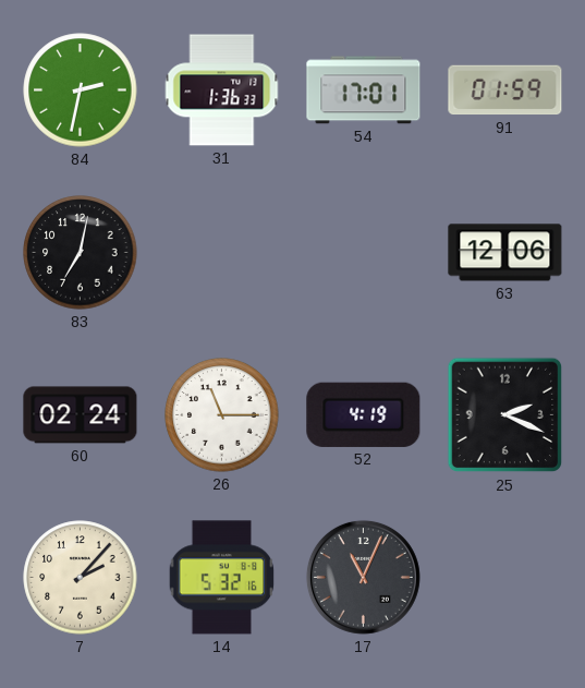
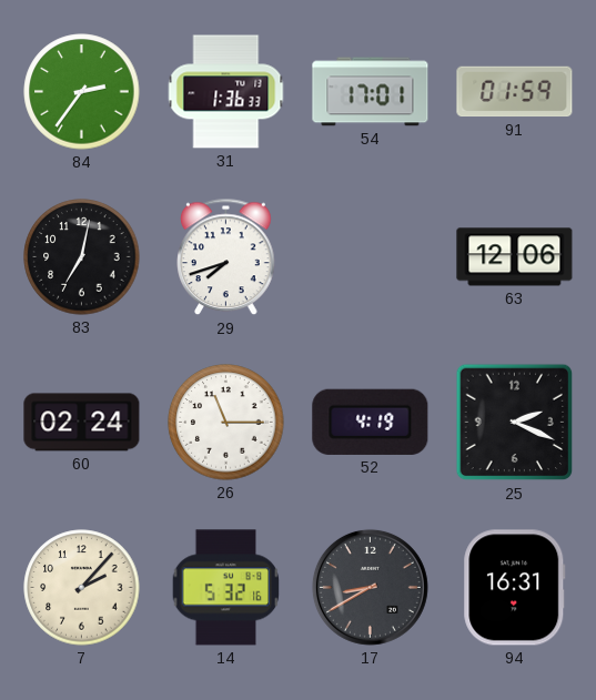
84: 2:32 -> 2:36 (82, 92)
29: none -> 7:42 (226, 257)
17: 11:04 -> 8:40 (370, 587)
94: none -> 16:31 (515, 588)
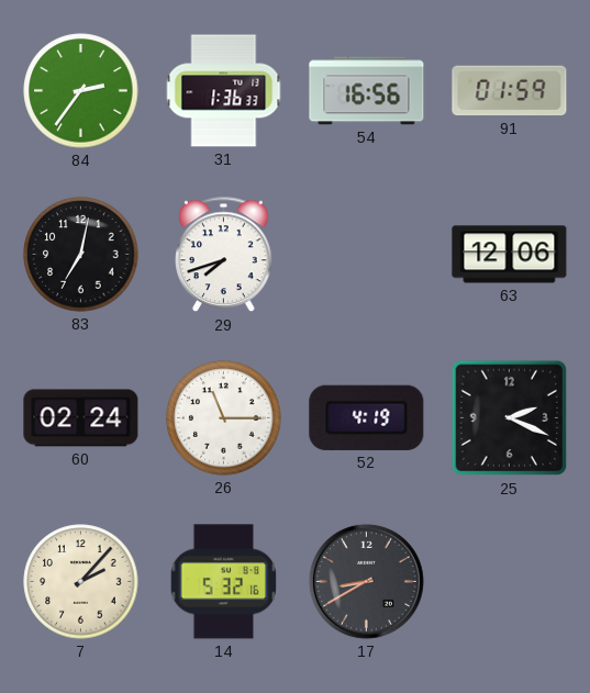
54: 17:01 -> 16:56 (367, 91)
94: 16:31 -> none (515, 588)
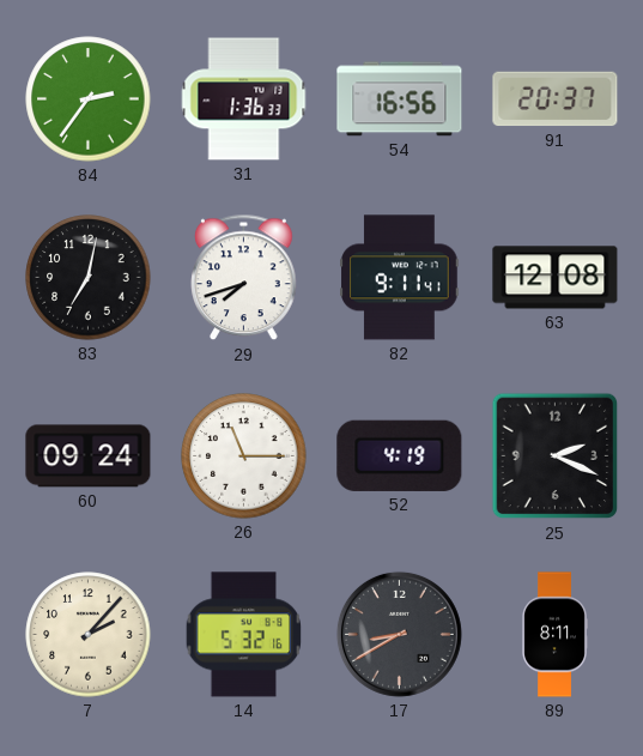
91: 01:59 -> 20:37 (556, 99)
82: none -> 9:11 (400, 278)
63: 12:06 -> 12:08 (556, 278)
60: 02:24 -> 09:24 (89, 456)
89: none -> 8:11 (554, 635)
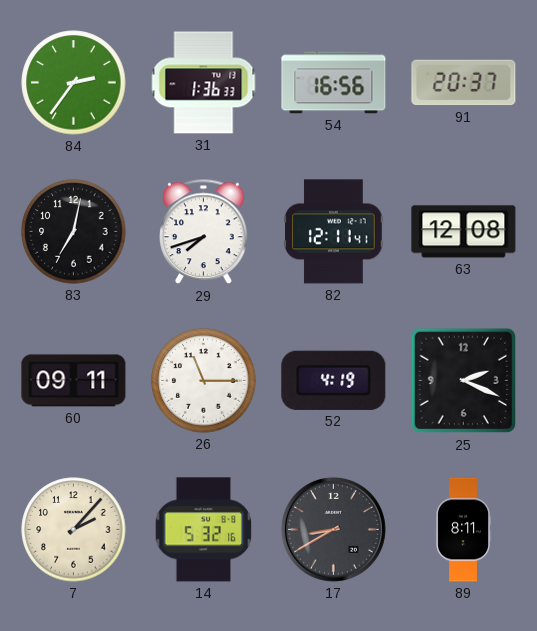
82: 9:11 -> 12:11 (334, 232)
60: 09:24 -> 09:11 (74, 381)
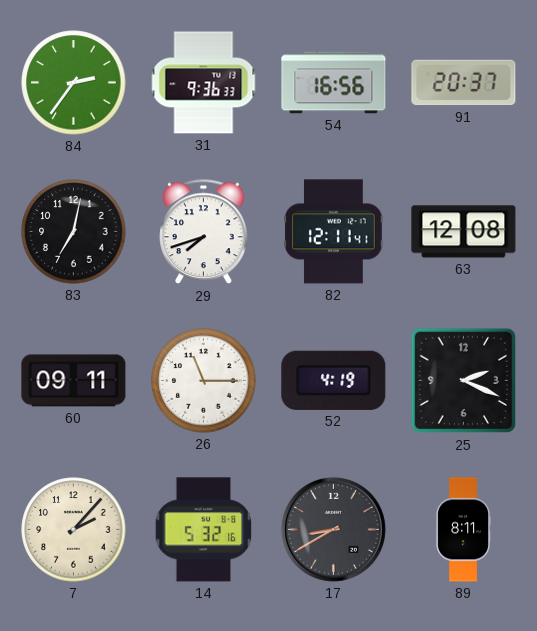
31: 1:36 -> 9:36 (204, 83)
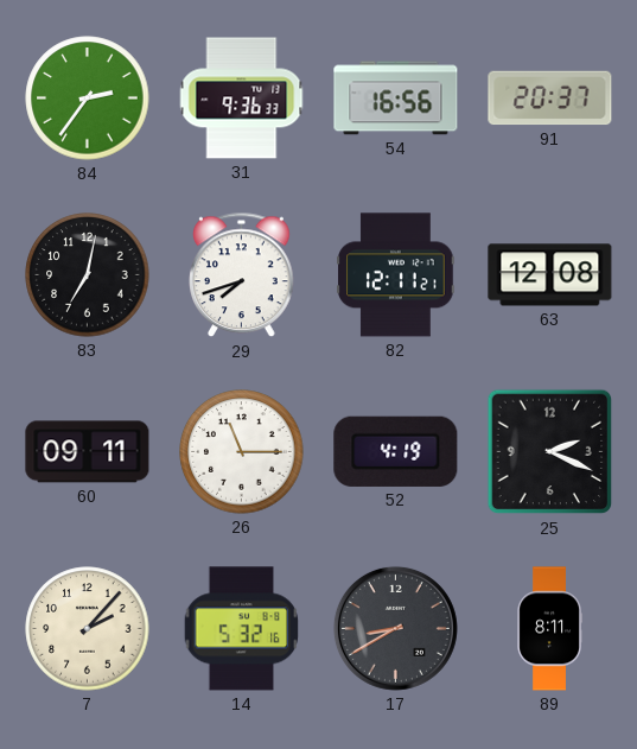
82: 12:11:41 -> 12:11:21 (396, 275)
